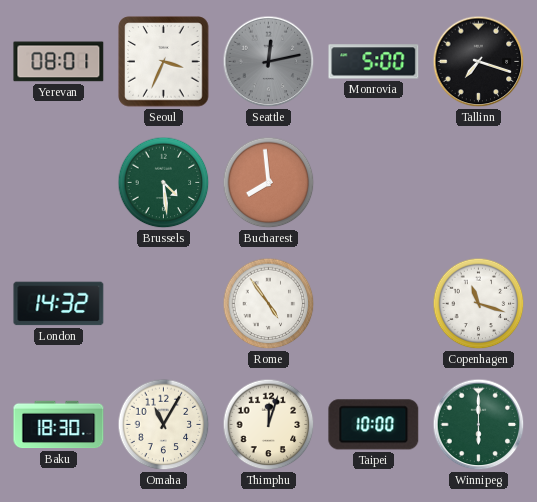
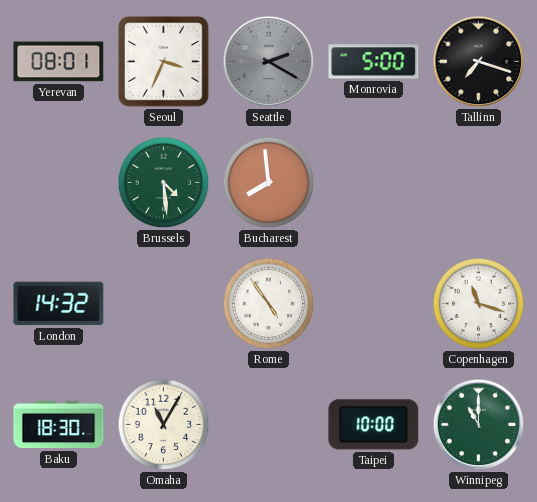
Seattle: 12:13 -> 2:20 (269, 62)
Thimphu: 12:03 -> none (269, 425)
Winnipeg: 6:00 -> 11:00 (479, 425)
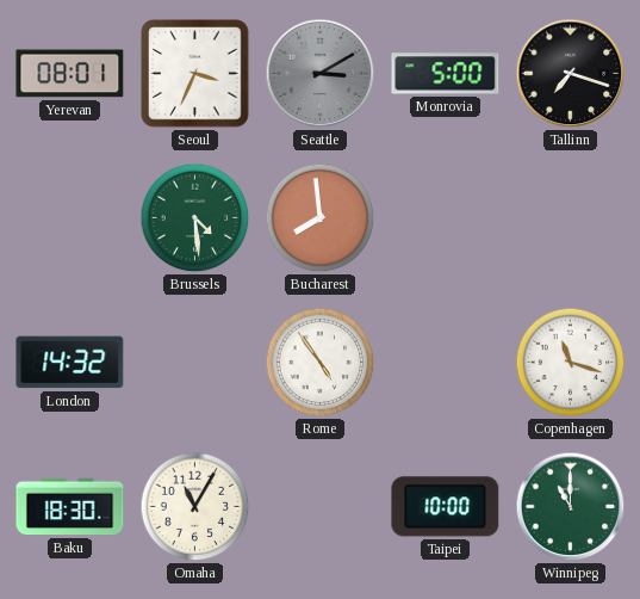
Seattle: 2:20 -> 3:10 (321, 74)
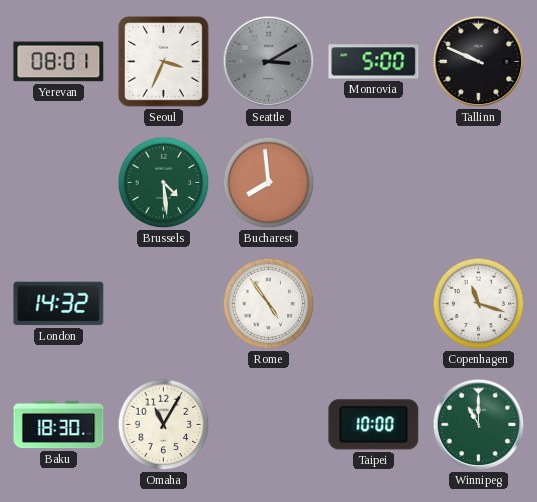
Tallinn: 7:18 -> 9:49 (479, 62)
